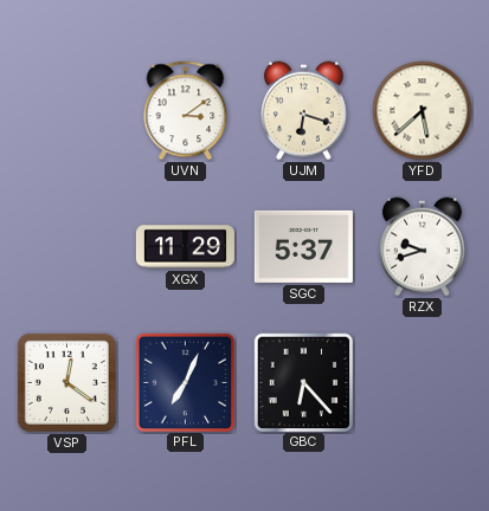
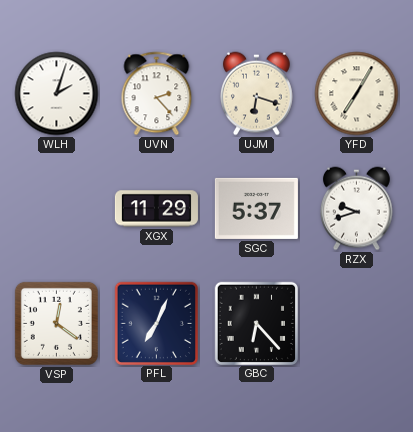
WLH: none -> 2:03 (57, 94)
UVN: 3:09 -> 2:23 (157, 94)
YFD: 5:38 -> 7:05 (357, 94)
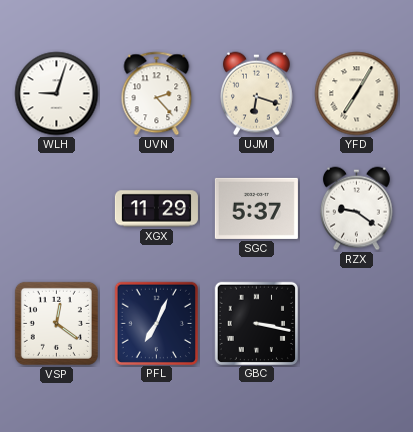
WLH: 2:03 -> 9:03 (57, 94)
RZX: 9:42 -> 9:21 (357, 209)
GBC: 6:23 -> 3:17 (256, 323)
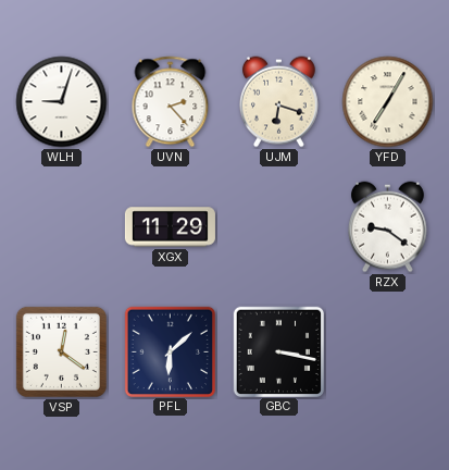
SGC: 5:37 -> none (256, 208)
PFL: 7:04 -> 6:08 (170, 351)
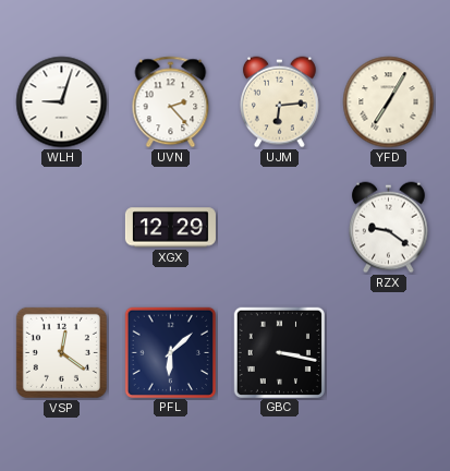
UJM: 6:18 -> 6:14 (280, 102)
XGX: 11:29 -> 12:29 (170, 228)
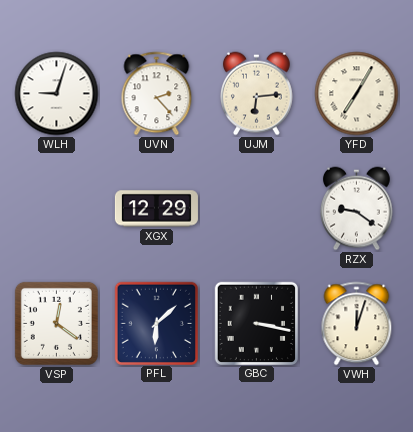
VWH: none -> 12:03 (357, 324)
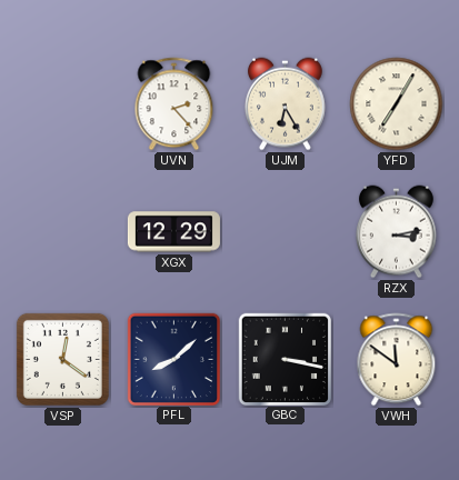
WLH: 9:03 -> none (57, 94)
UJM: 6:14 -> 6:25 (286, 104)
RZX: 9:21 -> 3:13 (397, 232)
PFL: 6:08 -> 8:08 (173, 359)
VWH: 12:03 -> 11:51 (397, 360)
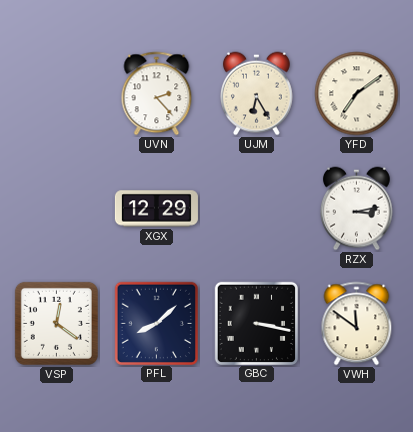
YFD: 7:05 -> 7:09 (357, 94)
